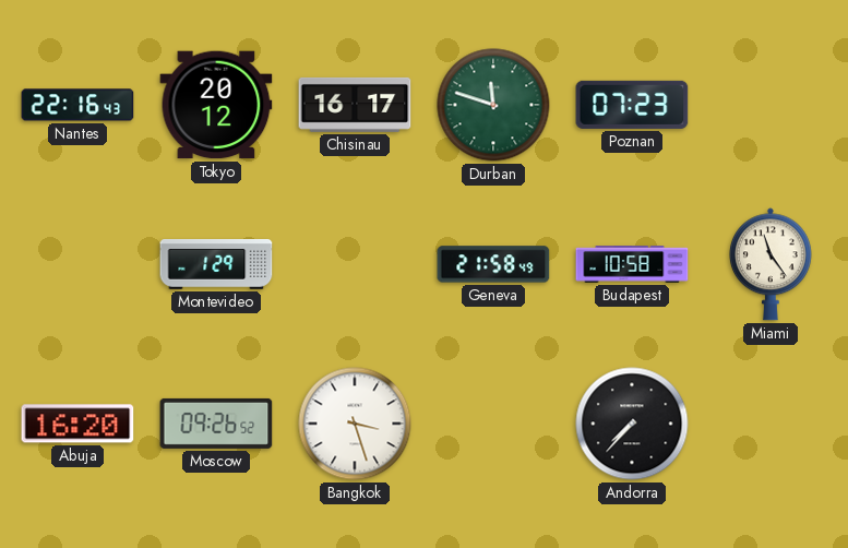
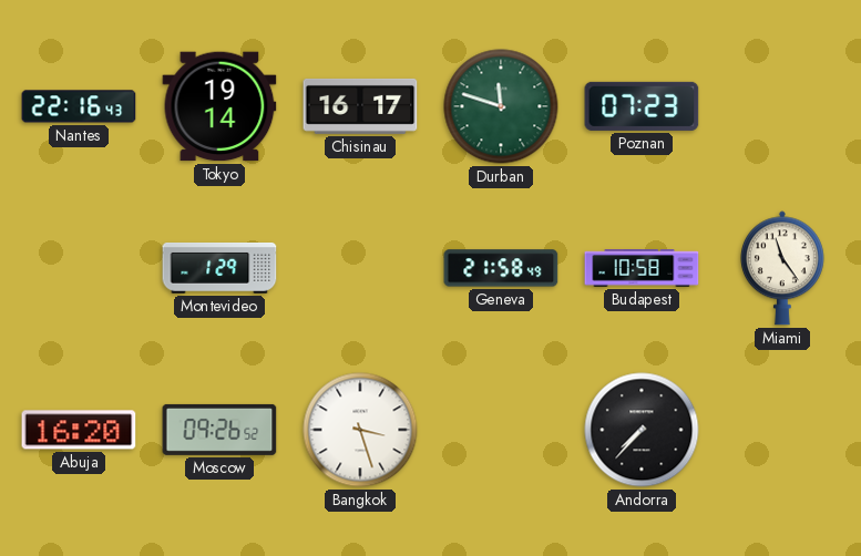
Tokyo: 20:12 -> 19:14 (219, 106)
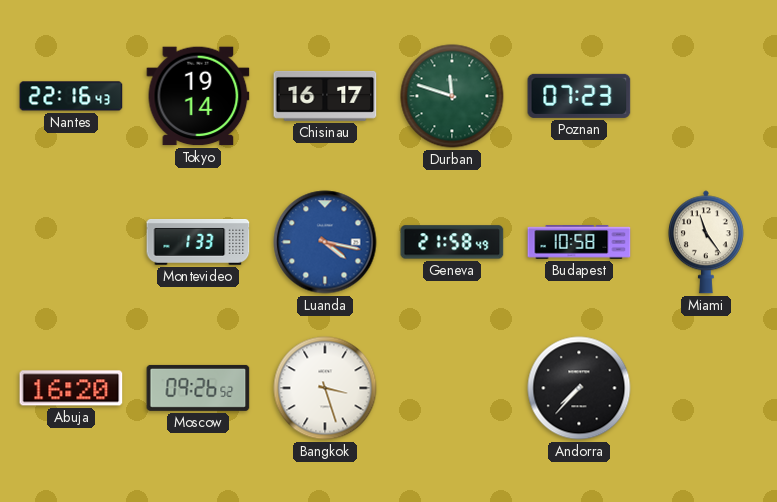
Montevideo: 1:29 -> 1:33 (198, 243)
Luanda: none -> 4:17 (325, 242)
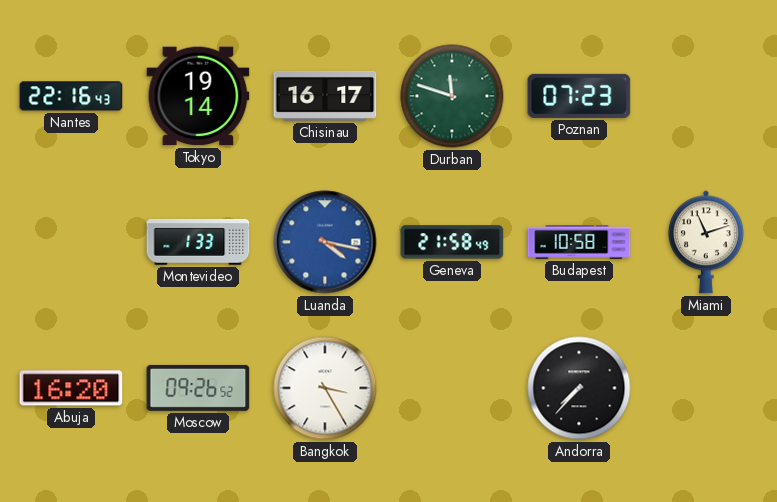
Miami: 11:24 -> 11:12 (706, 242)
Bangkok: 3:27 -> 3:25 (325, 388)
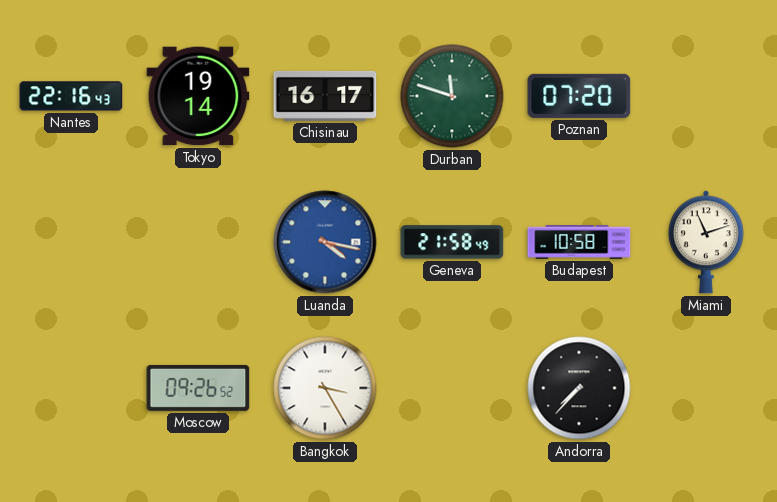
Poznan: 07:23 -> 07:20 (579, 96)
Montevideo: 1:33 -> none (198, 243)
Abuja: 16:20 -> none (71, 388)
